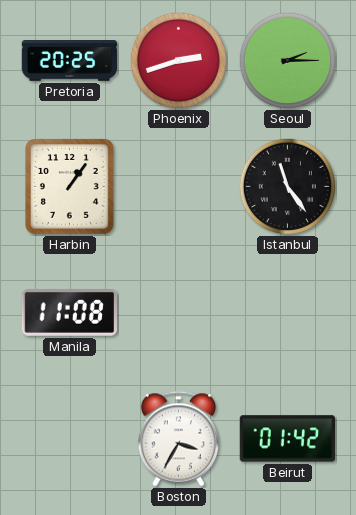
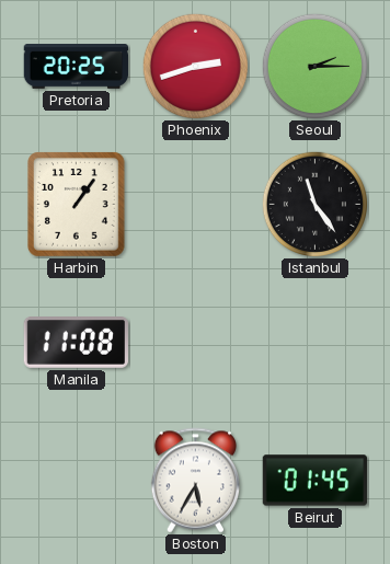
Boston: 3:35 -> 5:35 (195, 481)
Beirut: 01:42 -> 01:45 (316, 481)
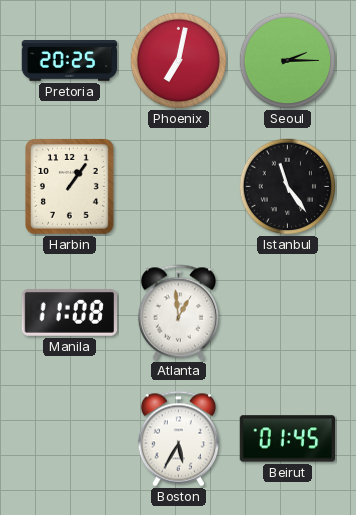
Phoenix: 2:42 -> 7:02 (178, 60)
Atlanta: none -> 12:59 (178, 313)
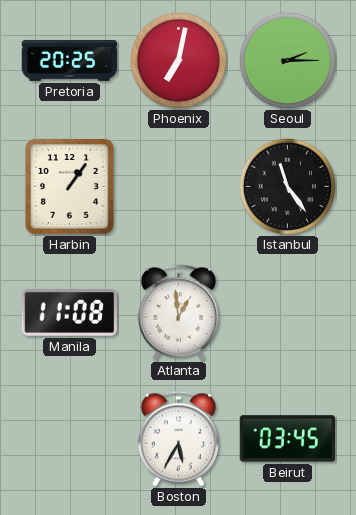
Beirut: 01:45 -> 03:45 (288, 439)
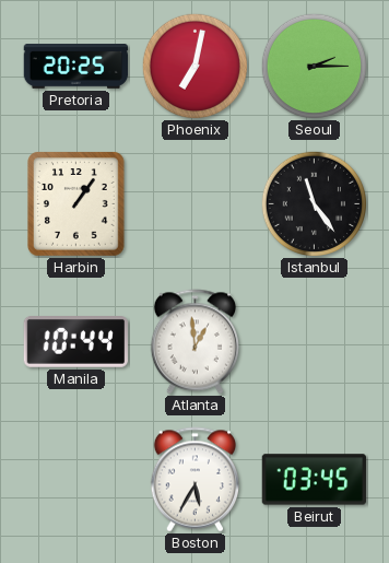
Manila: 11:08 -> 10:44 (76, 342)
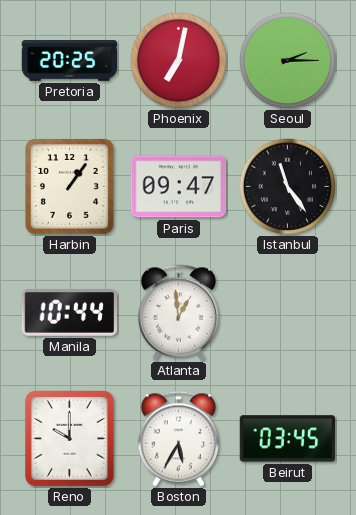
Paris: none -> 09:47 (179, 187)
Reno: none -> 10:00 (70, 439)
